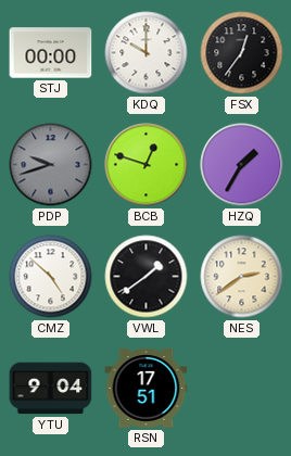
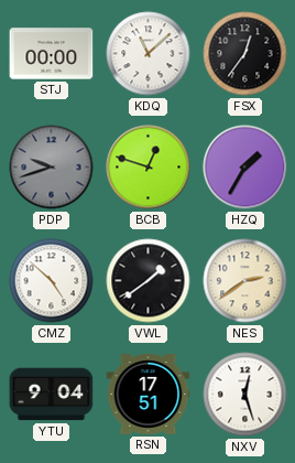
KDQ: 10:00 -> 11:08 (149, 54)
NXV: none -> 12:27 (245, 395)
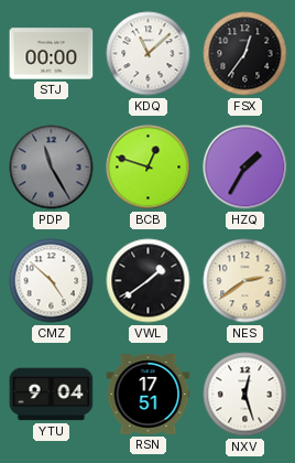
PDP: 9:42 -> 11:25 (52, 168)
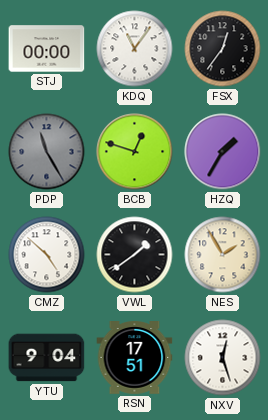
KDQ: 11:08 -> 11:06 (135, 49)
NES: 2:39 -> 1:55 (223, 255)
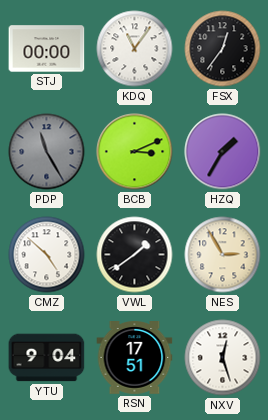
BCB: 12:48 -> 3:11 (135, 152)
NES: 1:55 -> 2:55 (223, 255)
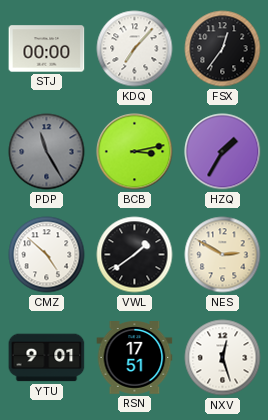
KDQ: 11:06 -> 7:07 (135, 49)
BCB: 3:11 -> 3:13 (135, 152)
NES: 2:55 -> 2:50 (223, 255)
YTU: 9:04 -> 9:01 (47, 358)
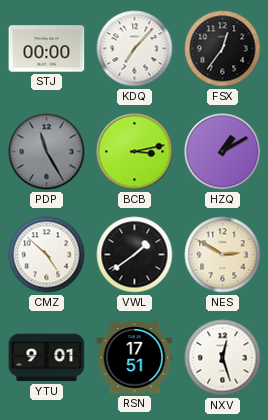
HZQ: 1:35 -> 1:10 (223, 152)
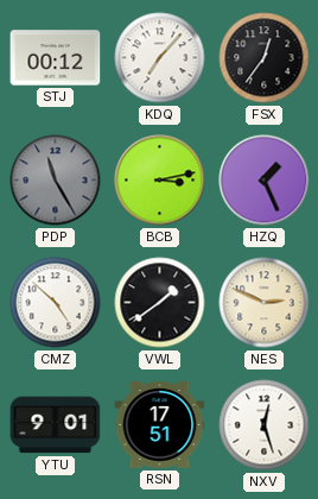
STJ: 00:00 -> 00:12 (56, 58)
HZQ: 1:10 -> 1:26 (265, 181)
NES: 2:50 -> 2:49 (265, 303)
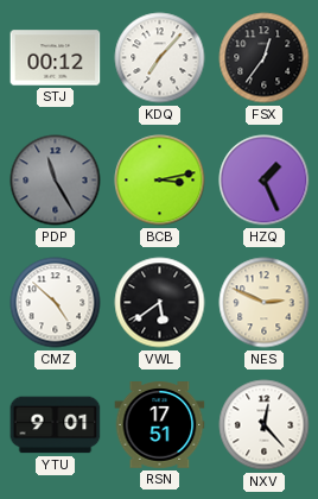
VWL: 1:39 -> 5:39 (160, 303)
NXV: 12:27 -> 12:23 (265, 425)
